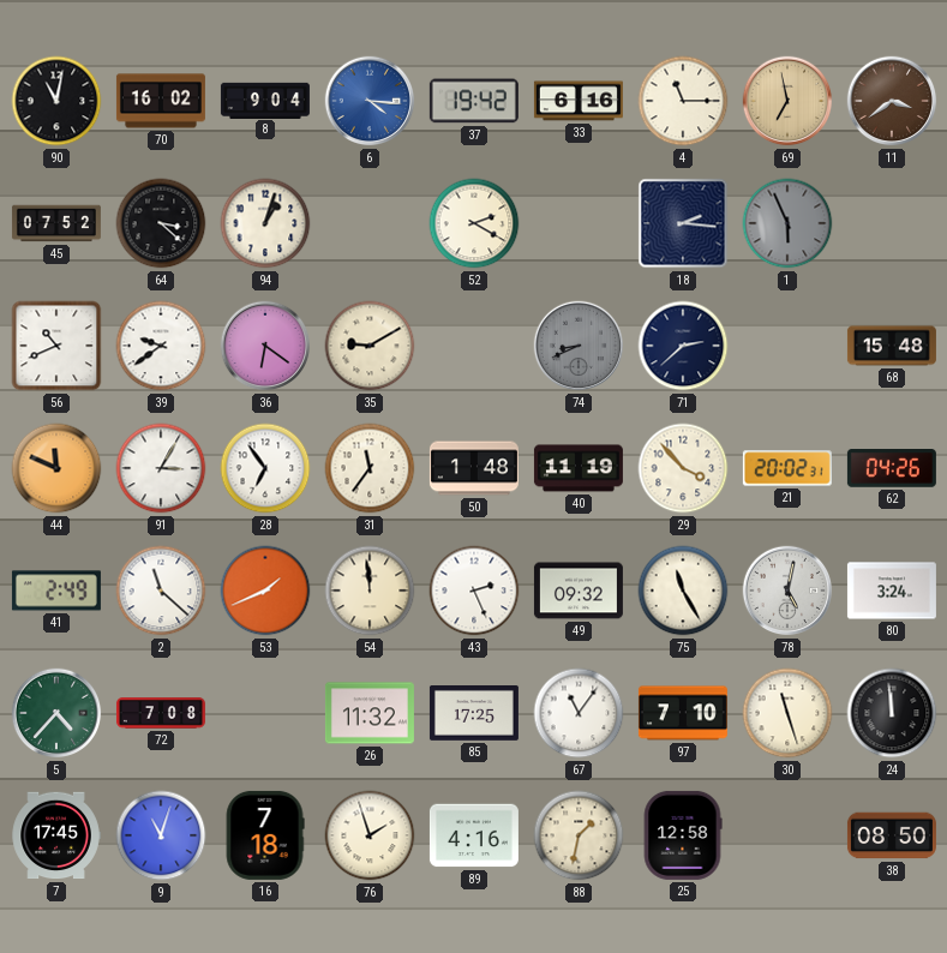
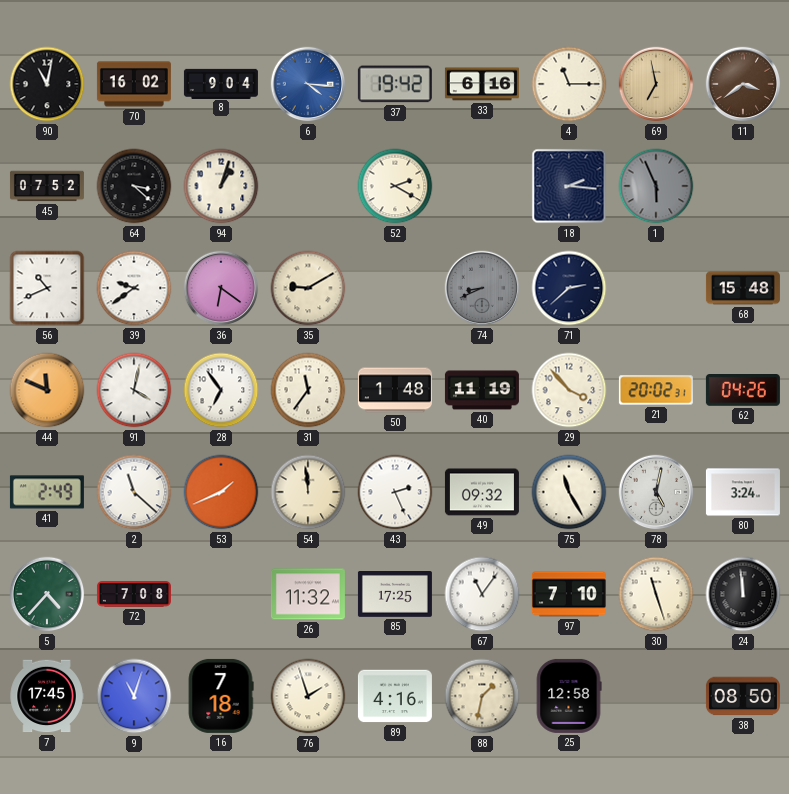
91: 3:05 -> 4:02 (134, 390)
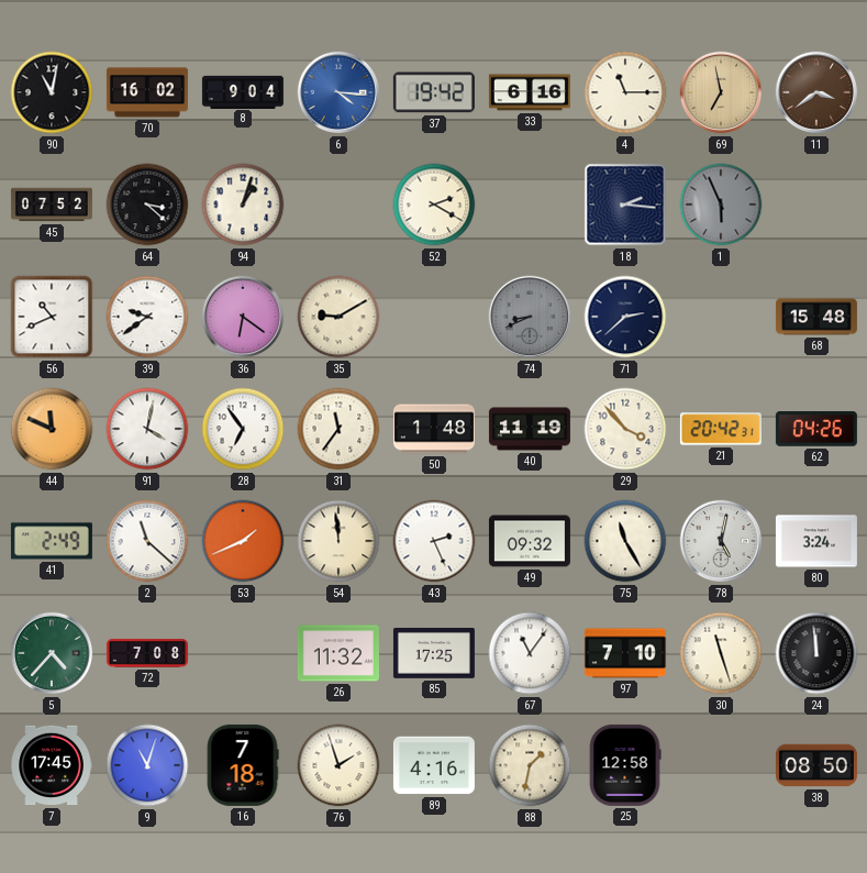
21: 20:02 -> 20:42 (721, 429)
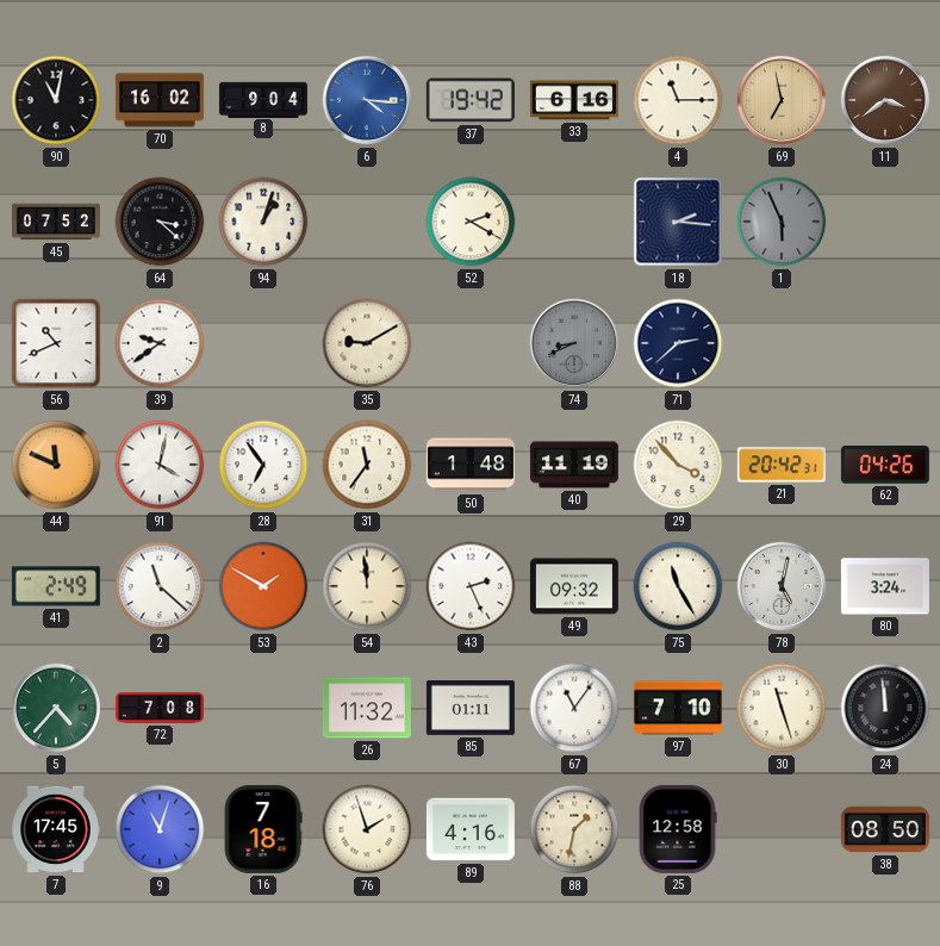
36: 6:21 -> none (243, 317)
68: 15:48 -> none (816, 317)
53: 1:41 -> 1:50 (263, 586)
85: 17:25 -> 01:11 (471, 709)
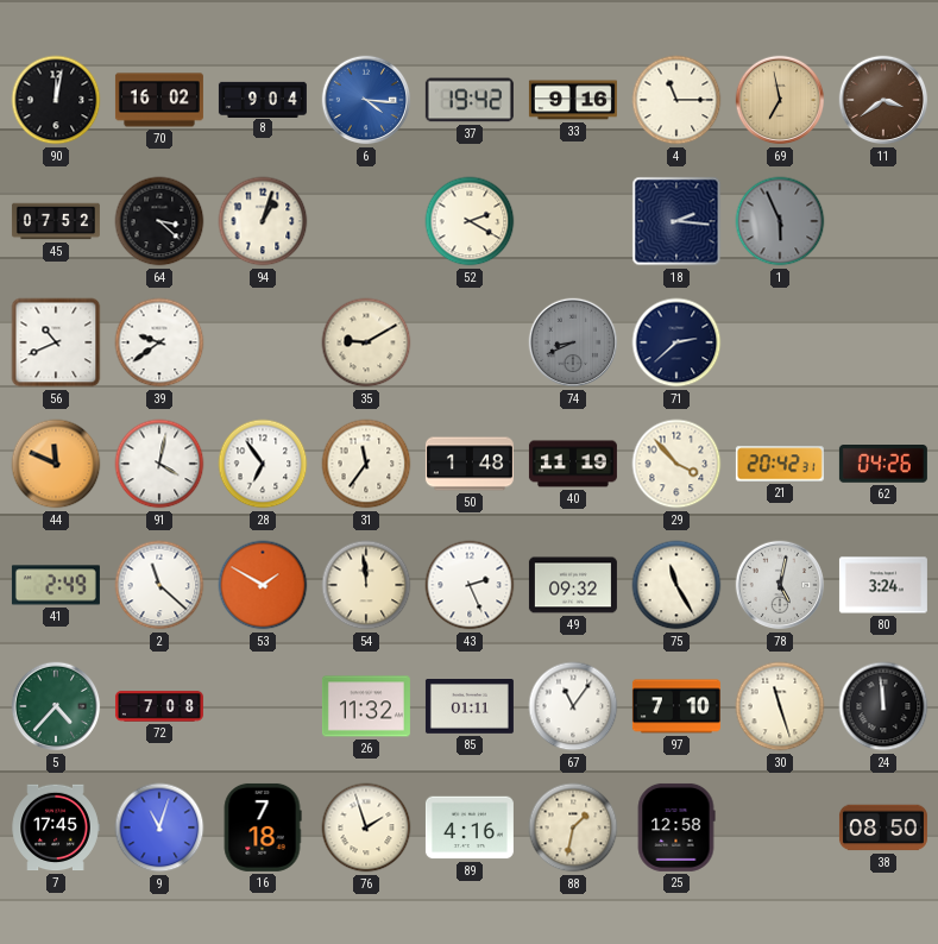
90: 11:02 -> 12:02 (56, 100)
33: 6:16 -> 9:16 (573, 100)
